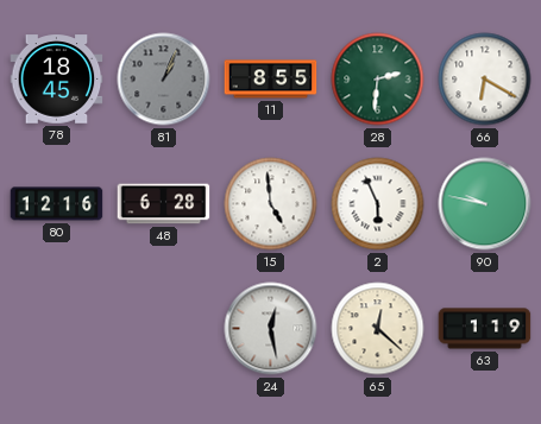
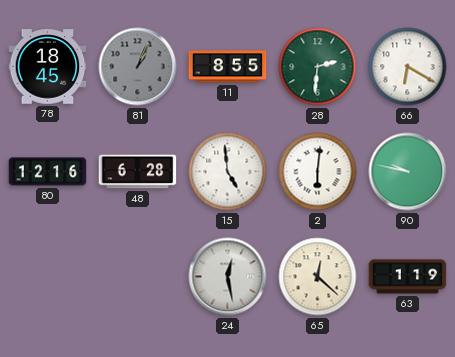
2: 5:56 -> 6:01 (318, 172)
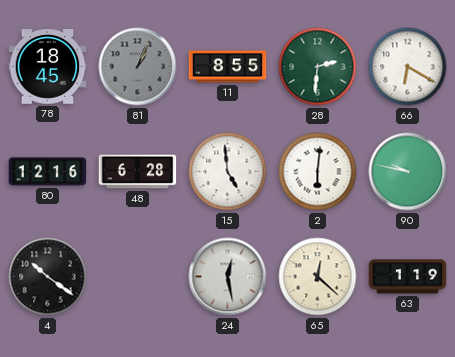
4: none -> 10:21 (48, 277)
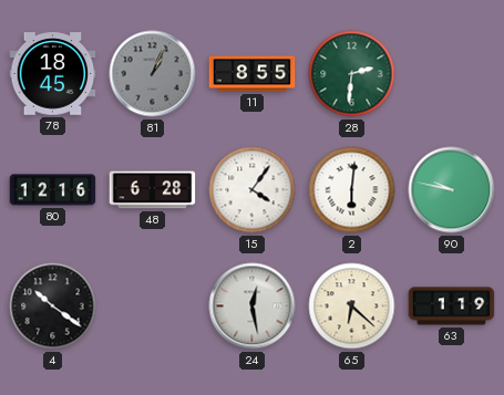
66: 6:20 -> none (408, 67)
15: 4:59 -> 4:06 (253, 190)
65: 12:22 -> 6:22 (352, 306)
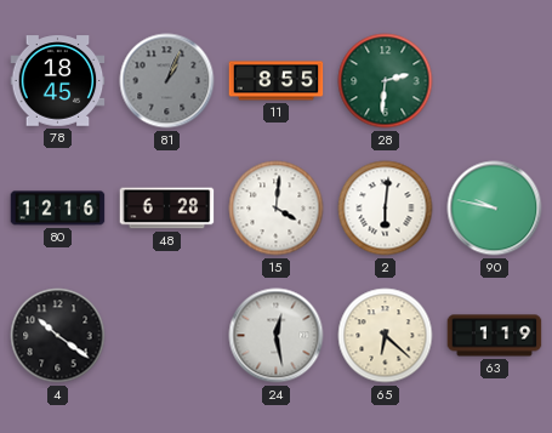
15: 4:06 -> 4:01 (277, 209)
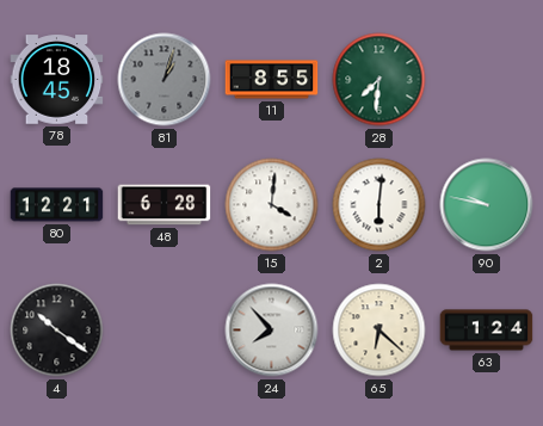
81: 1:04 -> 1:03 (165, 80)
28: 2:31 -> 7:31 (380, 80)
80: 12:16 -> 12:21 (57, 205)
24: 12:28 -> 7:53 (272, 331)
63: 1:19 -> 1:24 (487, 331)
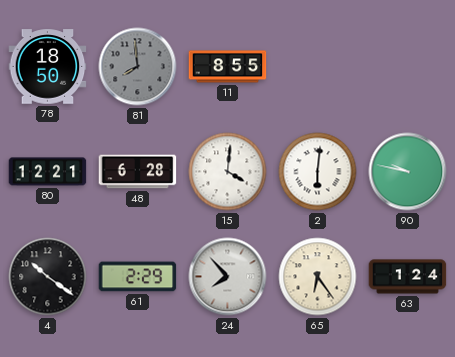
78: 18:45 -> 18:50 (48, 67)
81: 1:03 -> 7:59 (138, 67)
28: 7:31 -> none (380, 80)
61: none -> 2:29 (138, 277)
65: 6:22 -> 6:24 (318, 277)
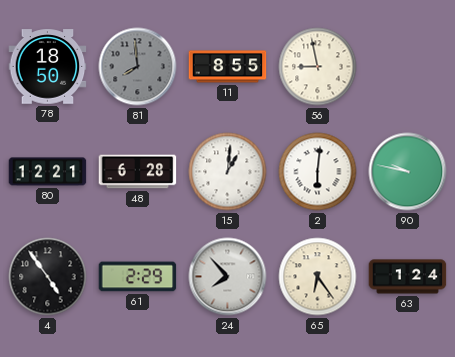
56: none -> 8:58 (318, 67)
15: 4:01 -> 1:01 (228, 172)
4: 10:21 -> 4:54 (48, 277)
